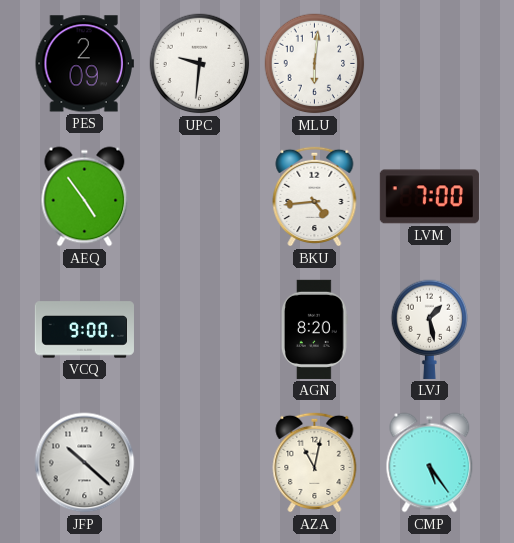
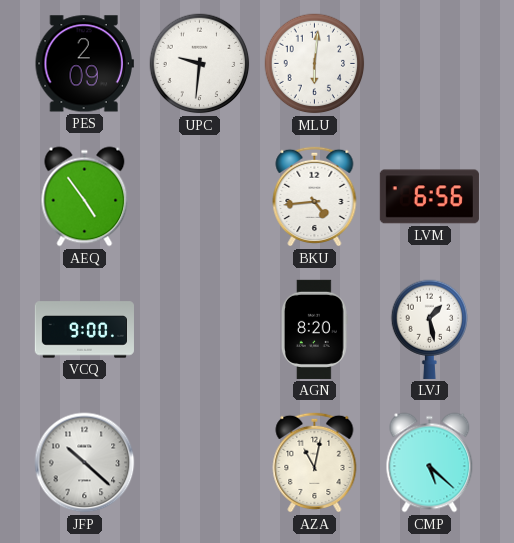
LVM: 7:00 -> 6:56 (429, 197)
CMP: 5:24 -> 5:22 (430, 463)
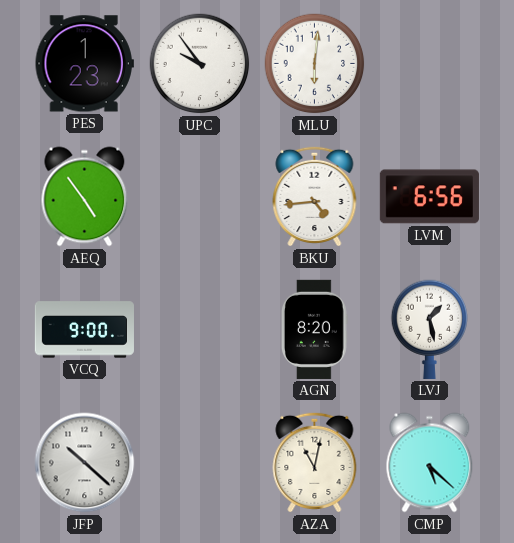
PES: 2:09 -> 1:23 (84, 64)
UPC: 9:31 -> 9:54 (200, 64)
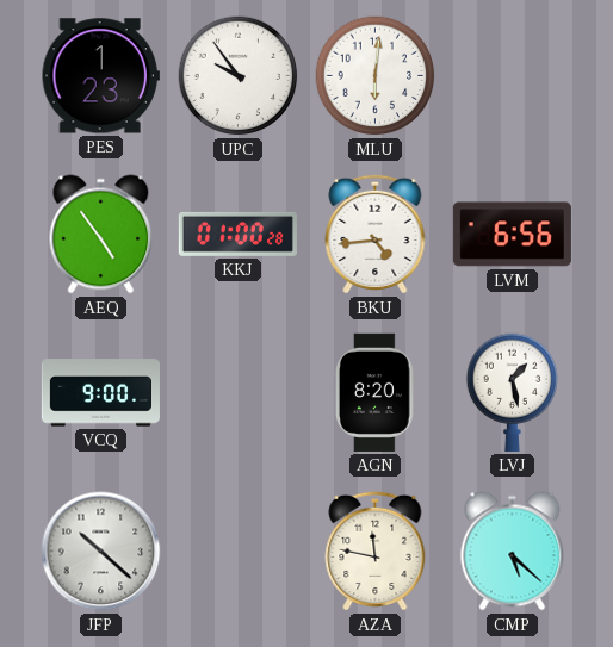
KKJ: none -> 01:00 (237, 234)
AZA: 11:02 -> 11:47 (376, 550)
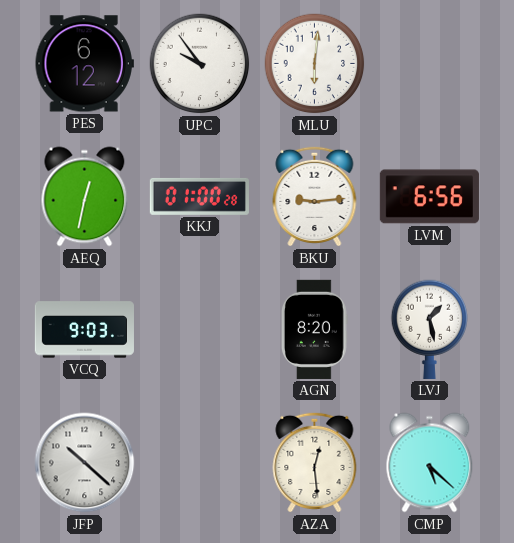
PES: 1:23 -> 6:12 (84, 64)
AEQ: 4:54 -> 12:32 (85, 197)
BKU: 4:44 -> 9:14 (315, 196)
VCQ: 9:00 -> 9:03 (84, 330)
AZA: 11:47 -> 12:29 (315, 462)
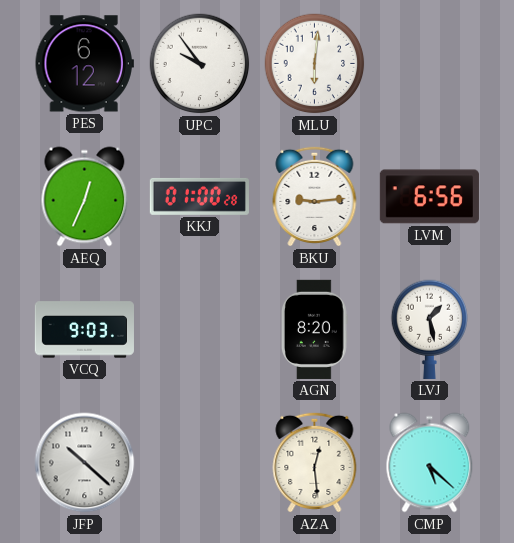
AEQ: 12:32 -> 12:34 (85, 197)
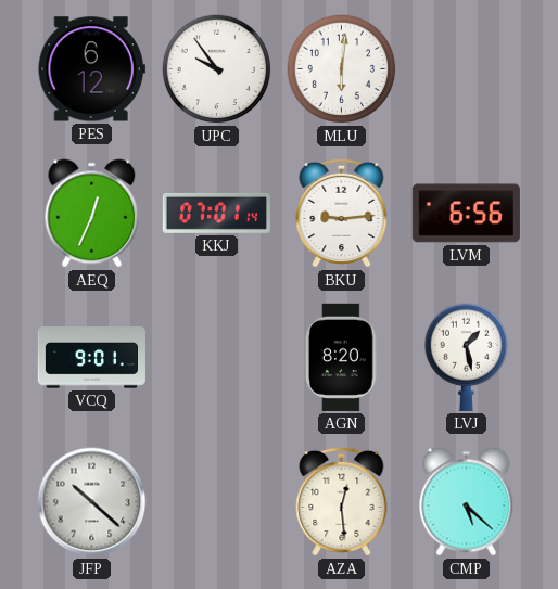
KKJ: 01:00 -> 07:01 (216, 213)
VCQ: 9:03 -> 9:01 (91, 358)
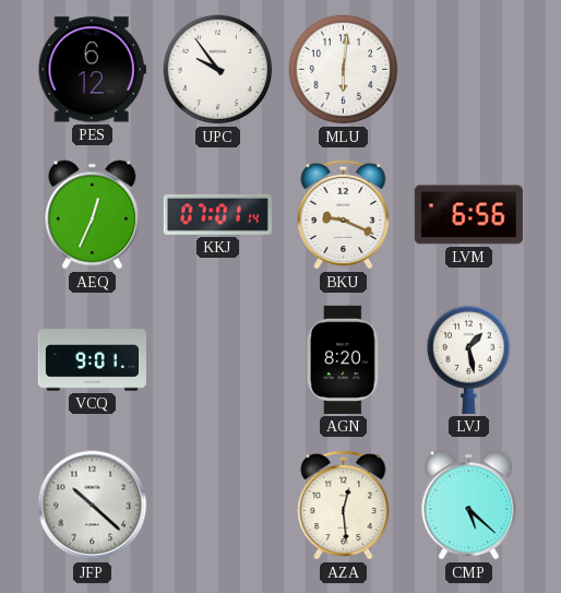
BKU: 9:14 -> 9:19 (344, 214)
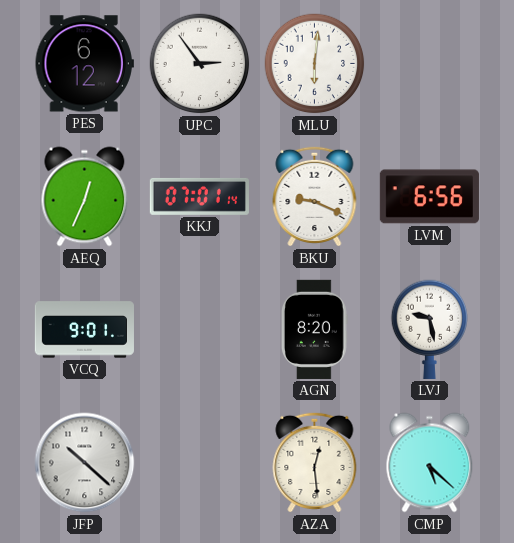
UPC: 9:54 -> 2:54 (200, 64)
LVJ: 1:28 -> 9:28 (430, 329)
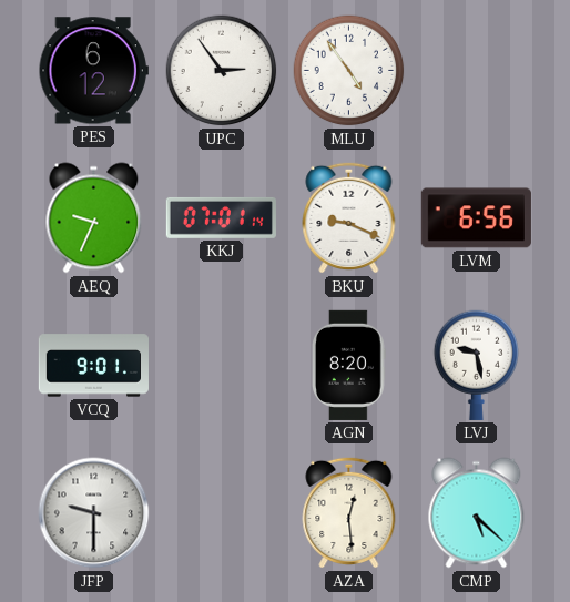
MLU: 6:01 -> 4:54 (349, 71)
AEQ: 12:34 -> 9:34 (94, 218)
JFP: 10:22 -> 9:30 (94, 513)
